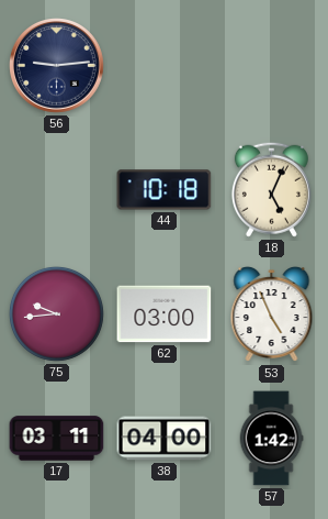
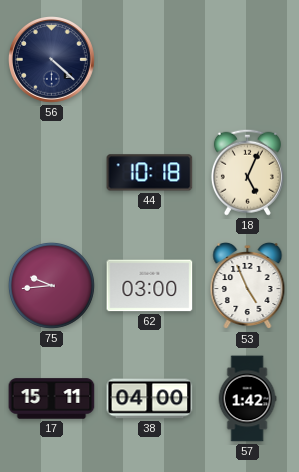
56: 9:14 -> 4:22 (52, 60)
17: 03:11 -> 15:11 (52, 399)
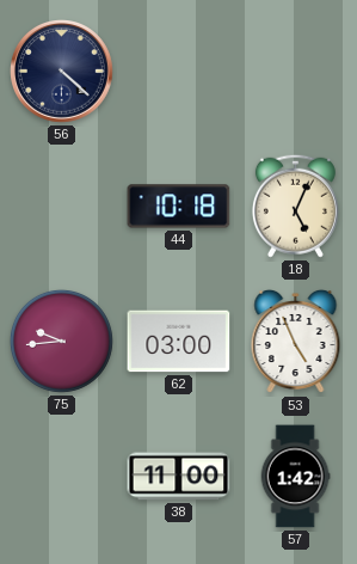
17: 15:11 -> none (52, 399)
38: 04:00 -> 11:00 (179, 477)
